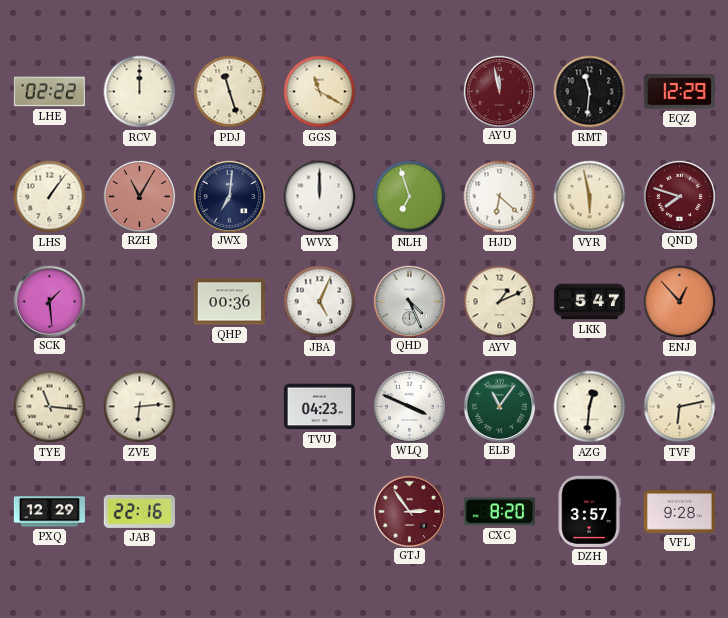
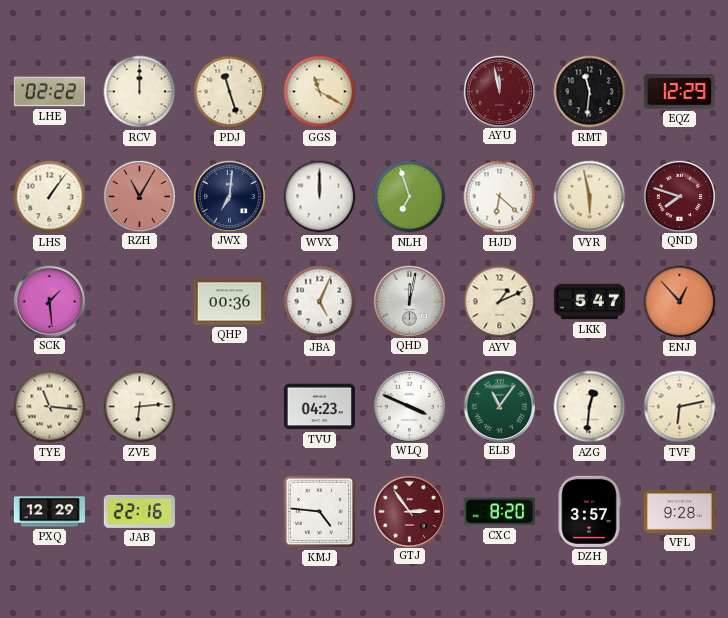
QHD: 4:26 -> 12:02 (409, 301)
KMJ: none -> 4:46 (320, 512)
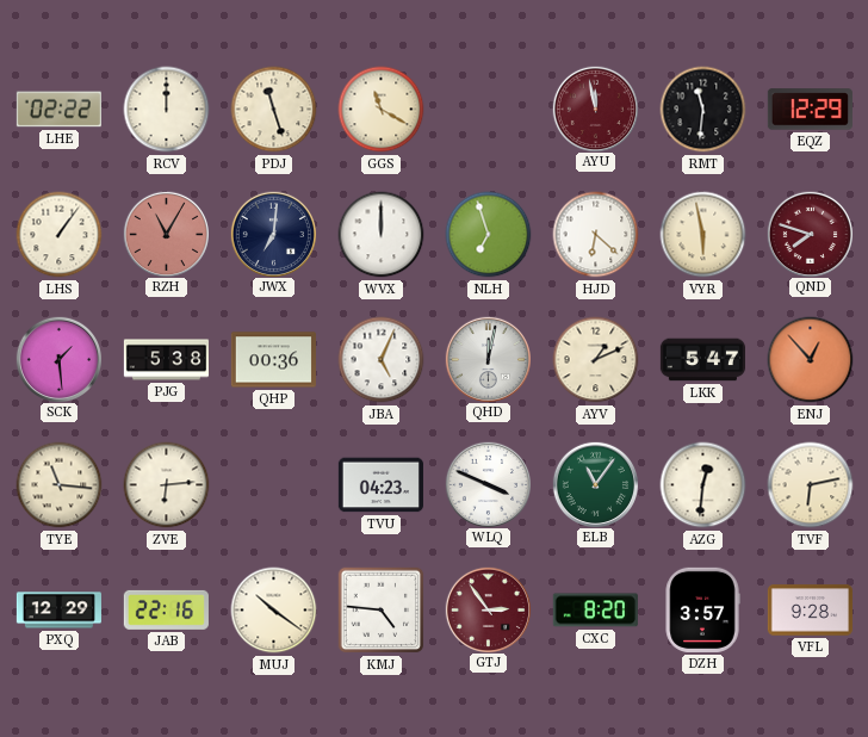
PJG: none -> 5:38 (166, 360)
MUJ: none -> 10:21 (274, 611)
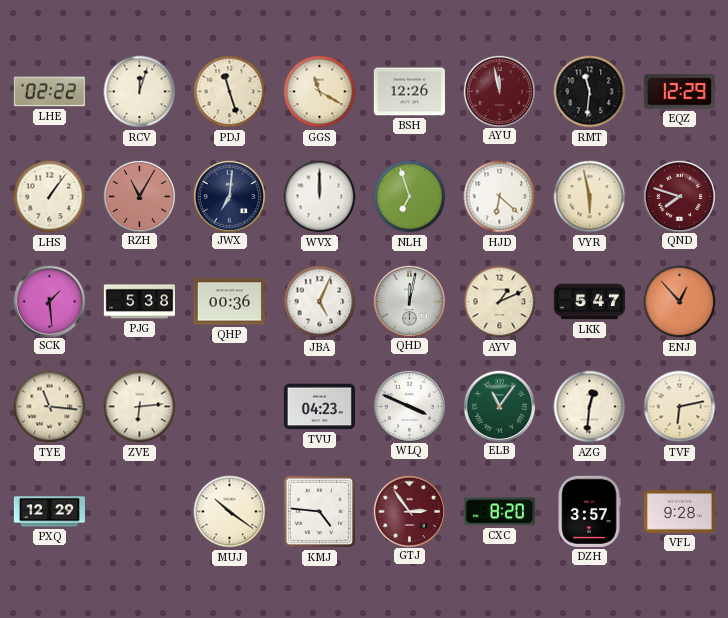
RCV: 12:00 -> 12:03 (140, 92)
BSH: none -> 12:26 (409, 92)
JAB: 22:16 -> none (166, 609)
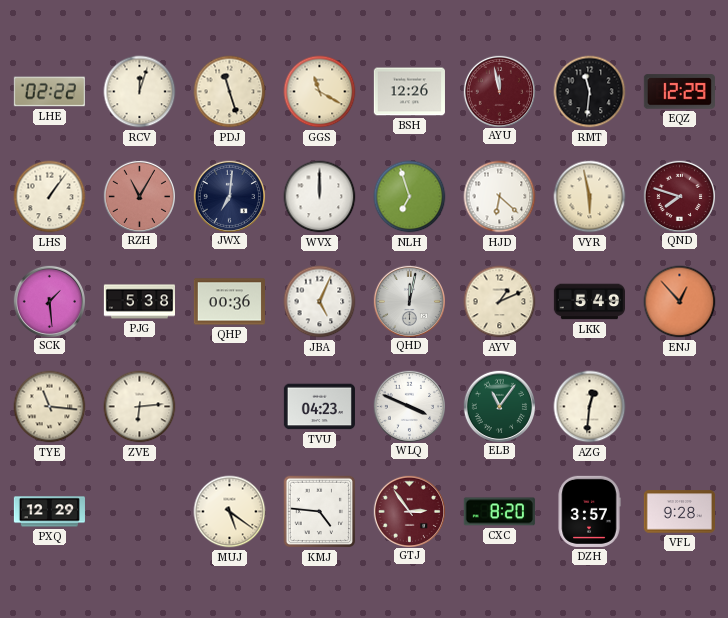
LKK: 5:47 -> 5:49 (589, 302)
TVF: 6:13 -> none (680, 407)
MUJ: 10:21 -> 5:21 (230, 512)
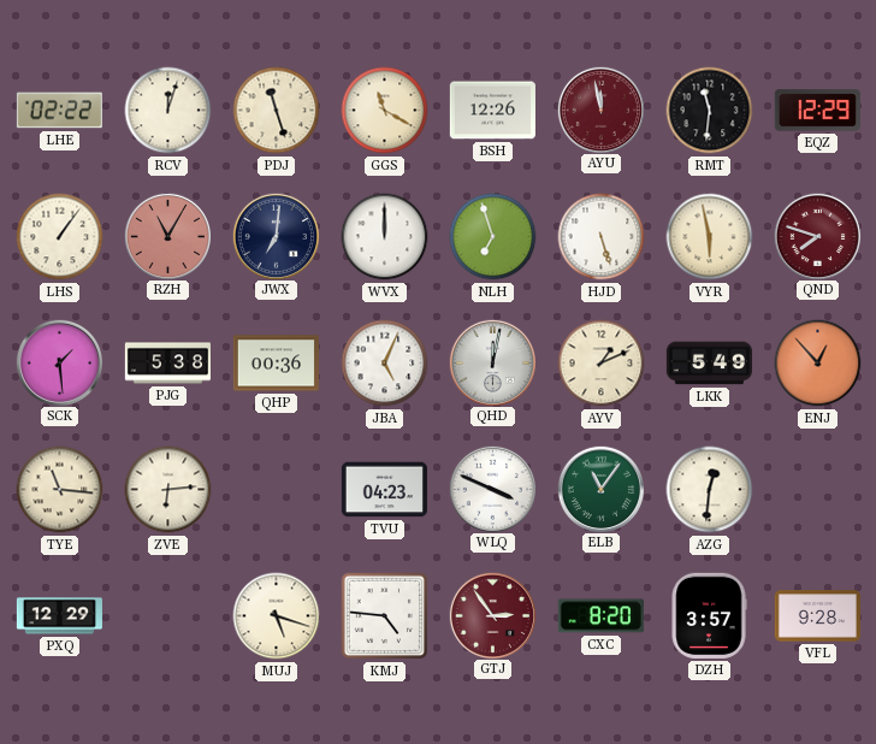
HJD: 6:22 -> 5:27 (602, 237)
MUJ: 5:21 -> 5:18 (277, 616)
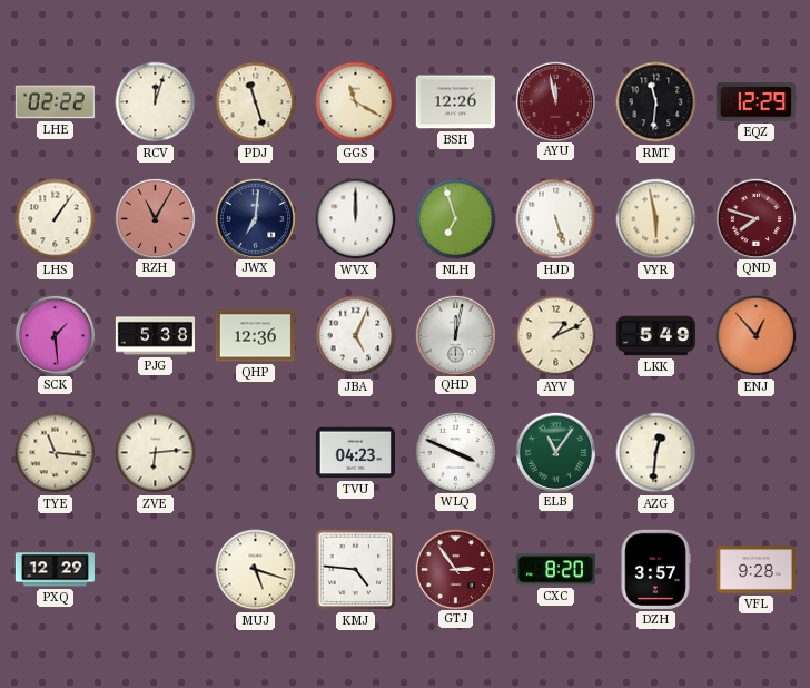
QHP: 00:36 -> 12:36 (255, 336)
